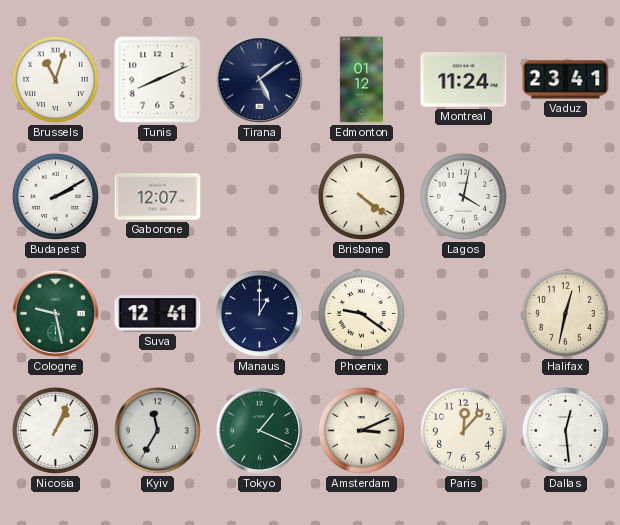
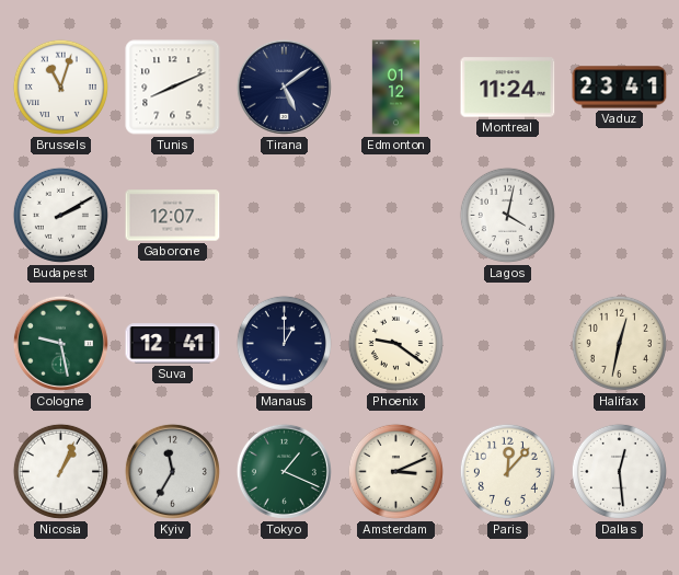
Brisbane: 4:21 -> none (361, 196)
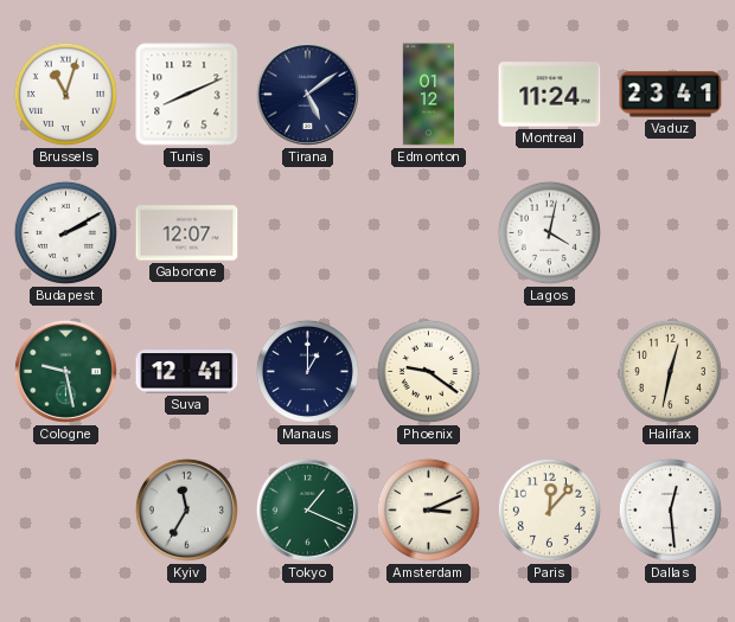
Nicosia: 1:04 -> none (60, 471)
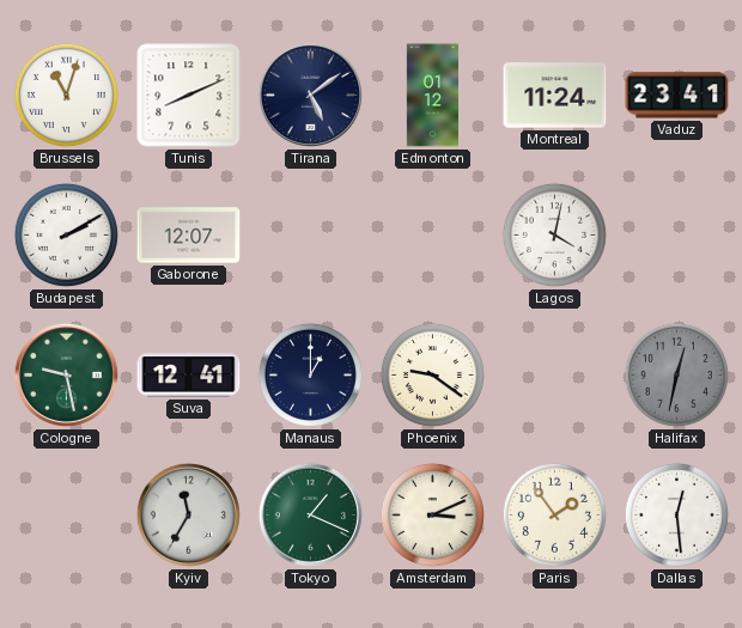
Halifax dial: cream -> grey (676, 374)
Paris: 12:07 -> 1:54 (554, 514)
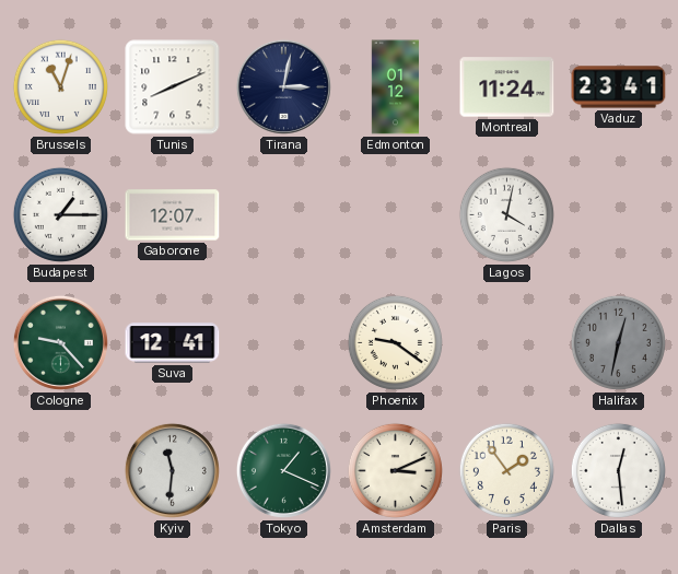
Tirana: 5:09 -> 3:02 (283, 86)
Budapest: 2:10 -> 1:15 (60, 214)
Cologne: 9:28 -> 9:23 (60, 342)
Manaus: 1:00 -> none (310, 374)
Kyiv: 11:35 -> 11:31 (172, 470)
